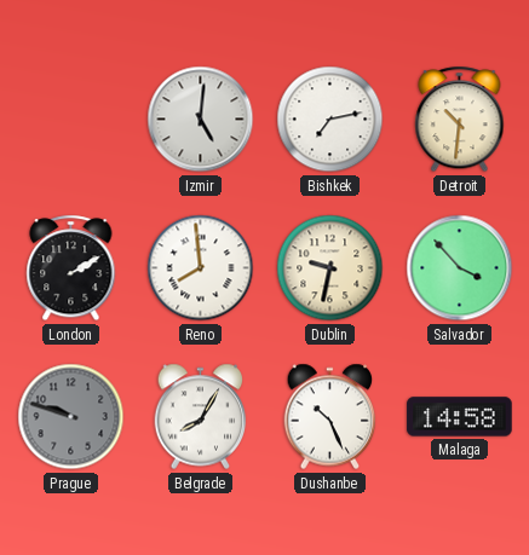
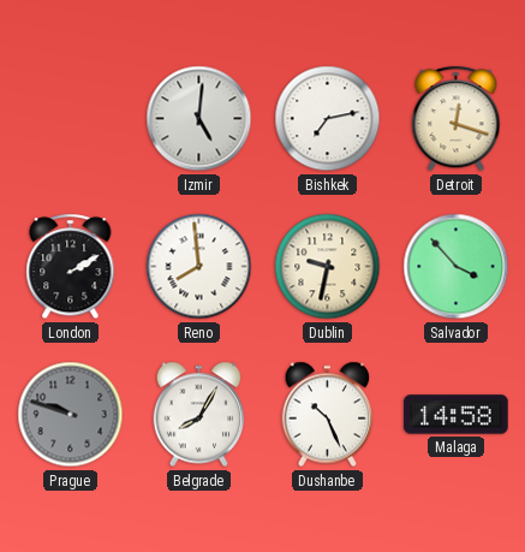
Detroit: 10:31 -> 12:18 (457, 119)
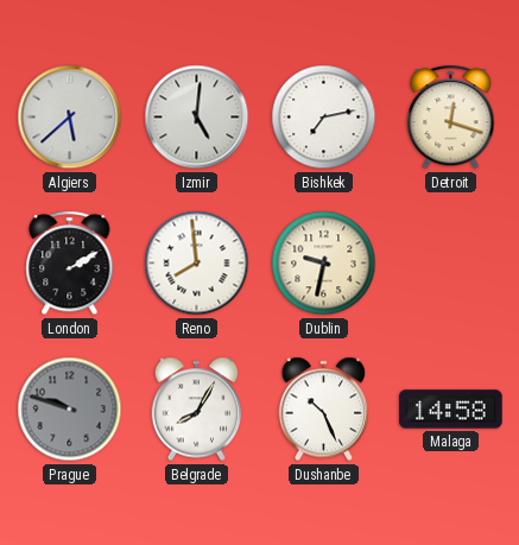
Algiers: none -> 5:38 (70, 118)
Salvador: 3:53 -> none (457, 267)
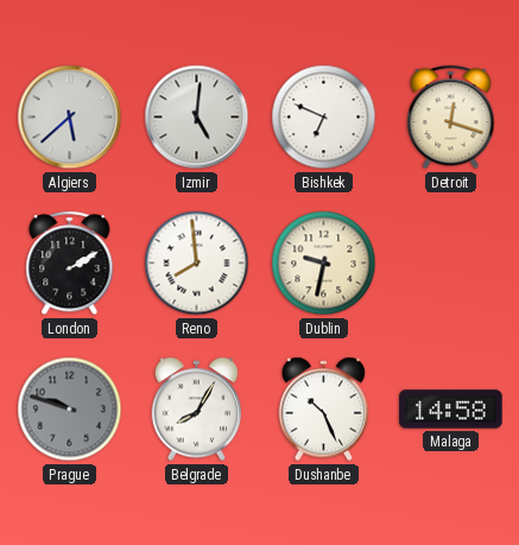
Bishkek: 7:13 -> 6:49 (324, 118)
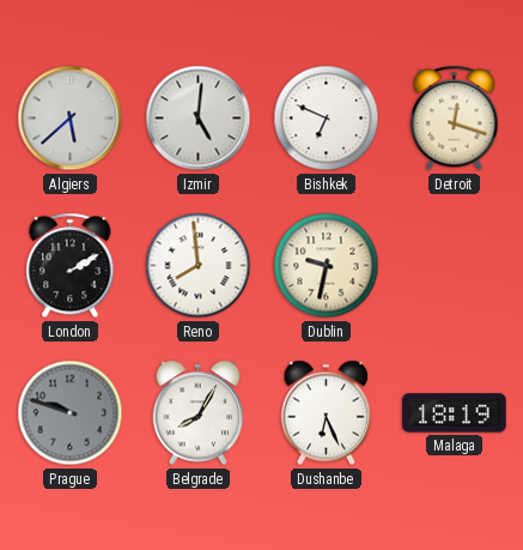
Dushanbe: 10:26 -> 6:26 (327, 413)
Malaga: 14:58 -> 18:19 (455, 413)
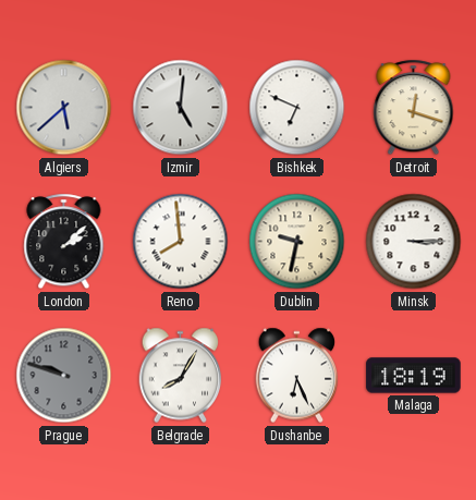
London: 2:10 -> 2:08 (64, 242)
Minsk: none -> 3:15 (414, 242)
